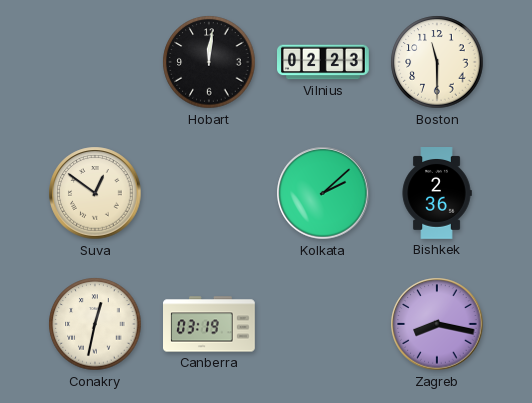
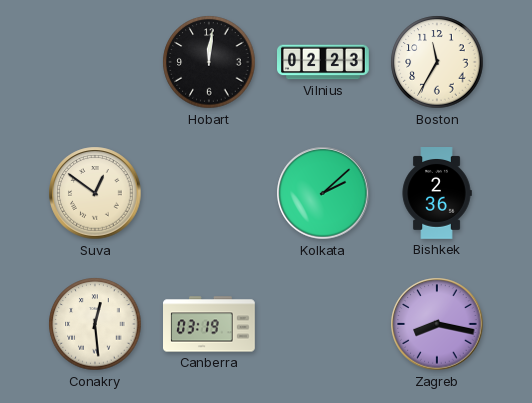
Boston: 11:30 -> 11:35 (437, 62)
Conakry: 12:32 -> 12:29 (95, 324)
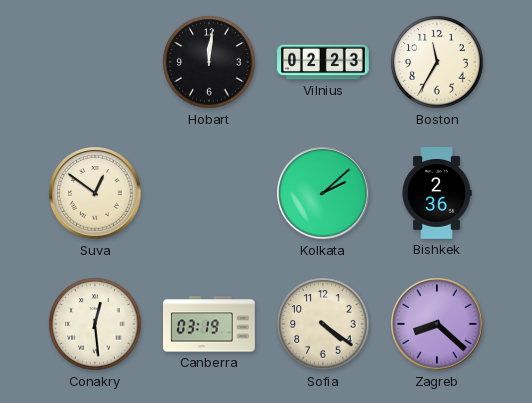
Sofia: none -> 4:21 (323, 324)
Zagreb: 8:17 -> 8:22 (437, 324)
